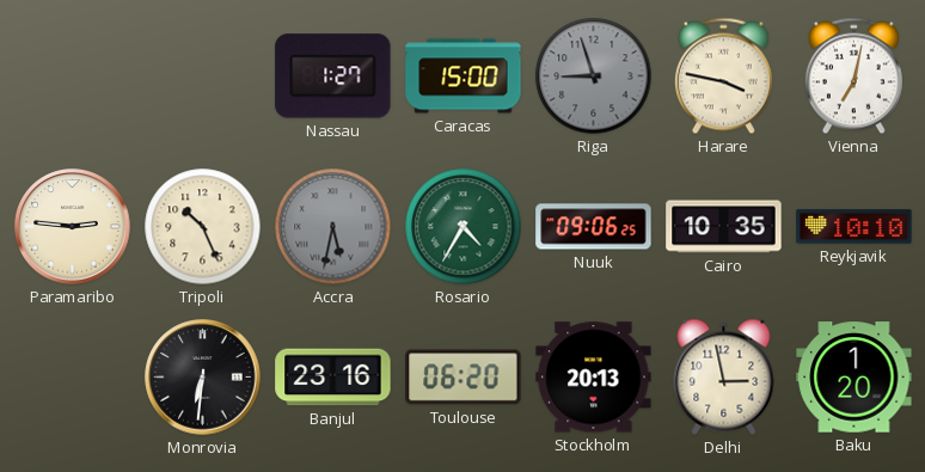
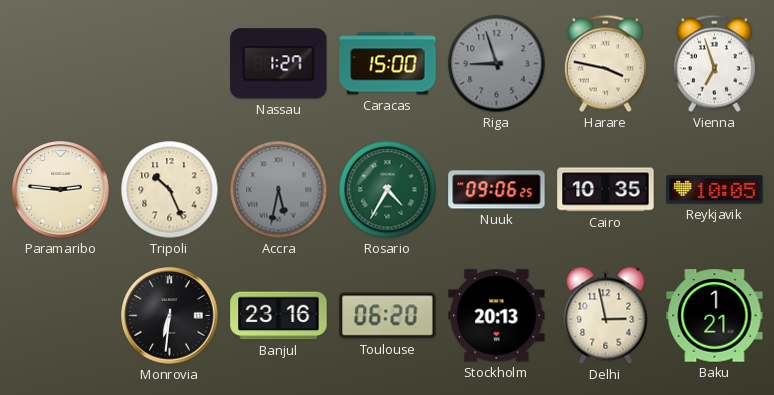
Vienna: 7:02 -> 6:57 (714, 64)
Reykjavik: 10:10 -> 10:05 (715, 190)
Baku: 1:20 -> 1:21 (715, 316)
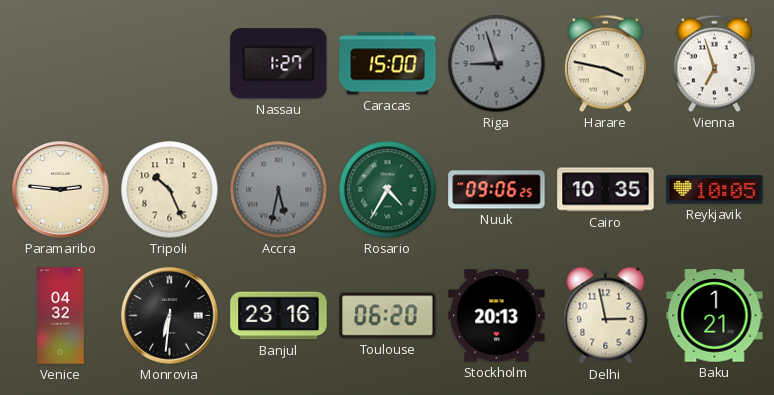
Venice: none -> 04:32 (61, 316)
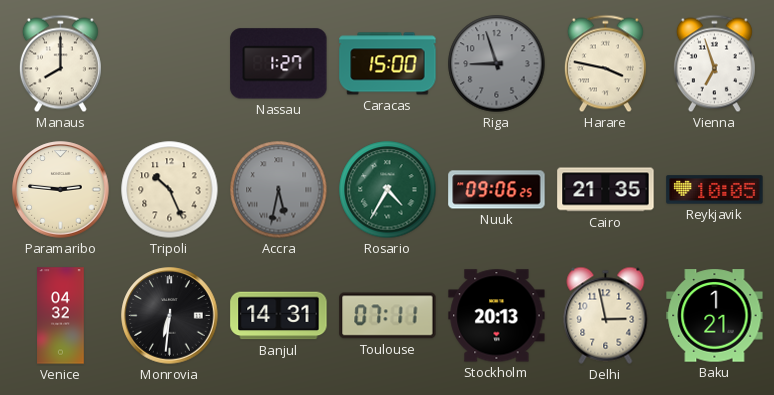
Manaus: none -> 8:00 (60, 64)
Cairo: 10:35 -> 21:35 (606, 190)
Banjul: 23:16 -> 14:31 (279, 316)
Toulouse: 06:20 -> 07:11 (388, 316)
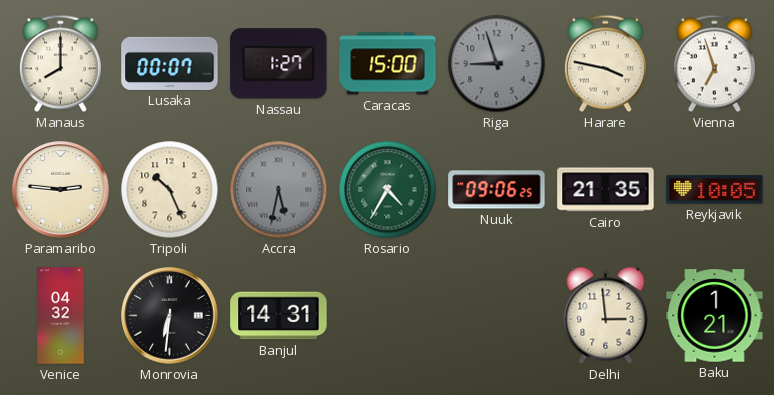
Lusaka: none -> 00:07 (170, 63)
Toulouse: 07:11 -> none (388, 316)
Stockholm: 20:13 -> none (497, 316)
Delhi: 2:58 -> 2:59 (606, 315)
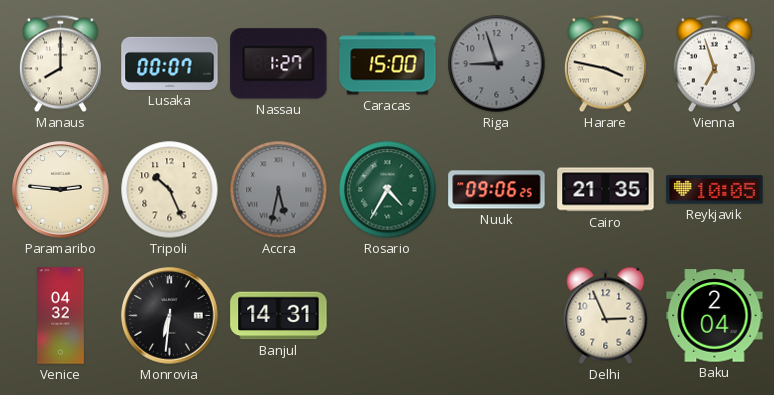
Delhi: 2:59 -> 2:56 (606, 315)
Baku: 1:21 -> 2:04 (715, 316)
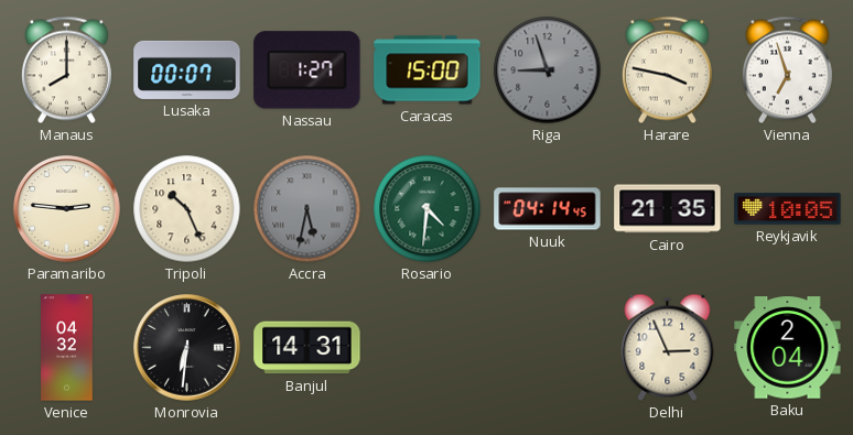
Rosario: 4:35 -> 4:31 (428, 209)
Nuuk: 09:06 -> 04:14 (548, 209)
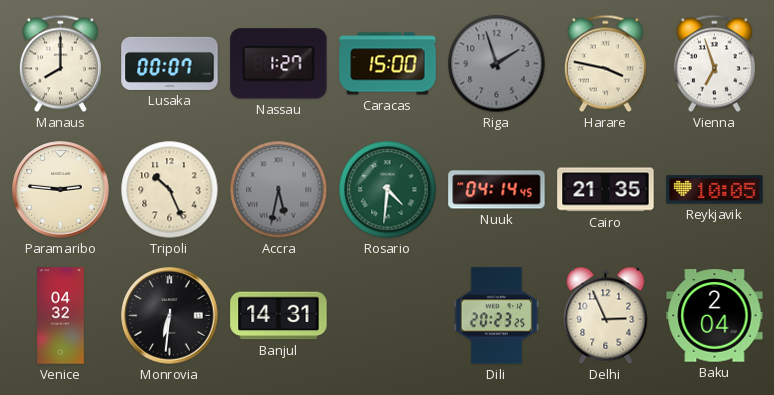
Riga: 8:57 -> 1:57 (497, 64)
Dili: none -> 20:23 (497, 316)
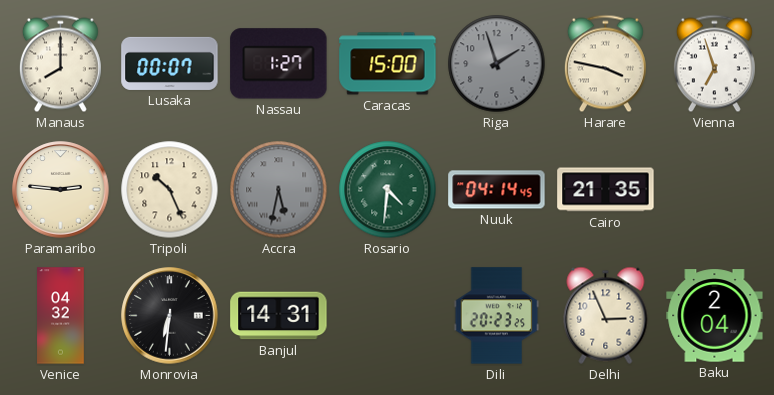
Reykjavik: 10:05 -> none (715, 190)
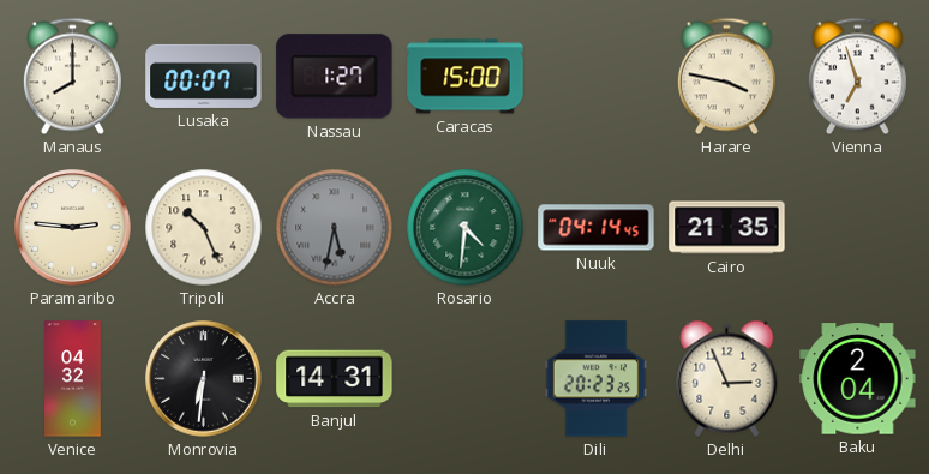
Riga: 1:57 -> none (497, 64)
